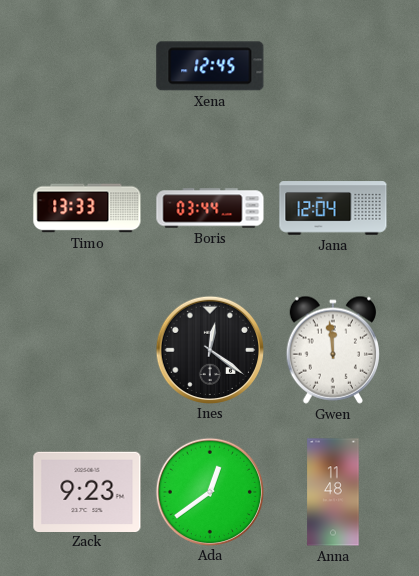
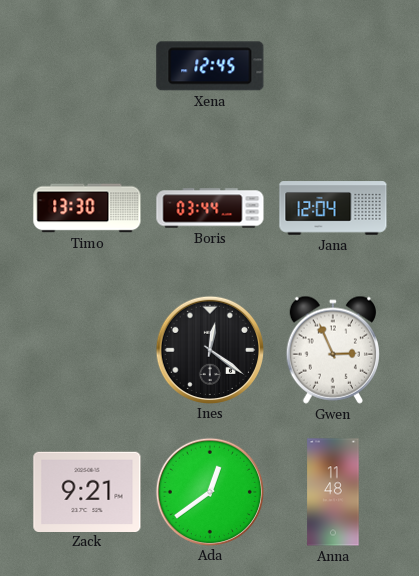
Timo: 13:33 -> 13:30 (87, 208)
Gwen: 11:59 -> 2:56 (333, 350)
Zack: 9:23 -> 9:21 (87, 491)
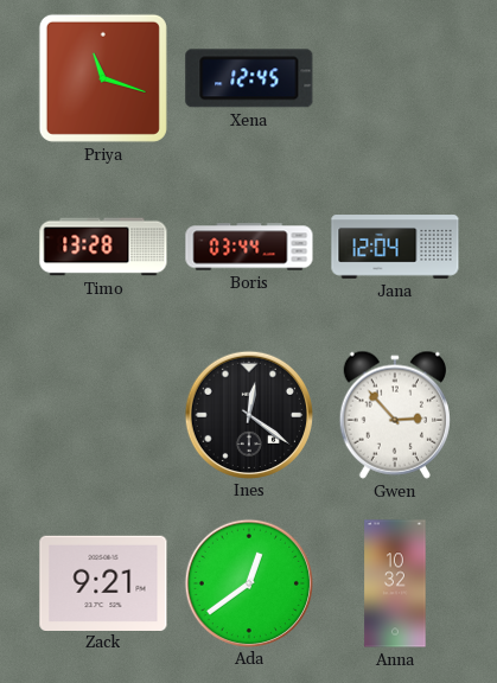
Priya: none -> 11:18 (103, 78)
Timo: 13:30 -> 13:28 (103, 247)
Gwen: 2:56 -> 2:53 (395, 415)
Anna: 11:48 -> 10:32 (395, 583)
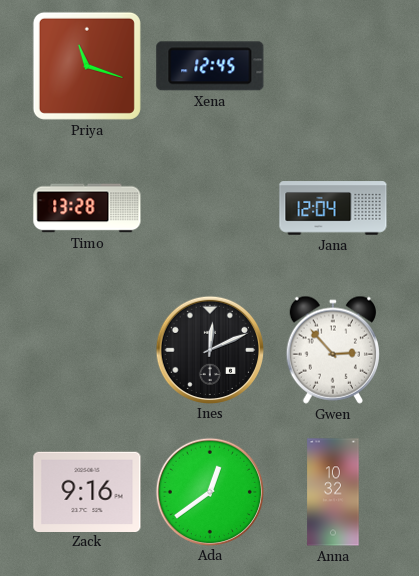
Boris: 03:44 -> none (249, 247)
Ines: 12:21 -> 12:11 (209, 349)
Zack: 9:21 -> 9:16 (87, 491)
